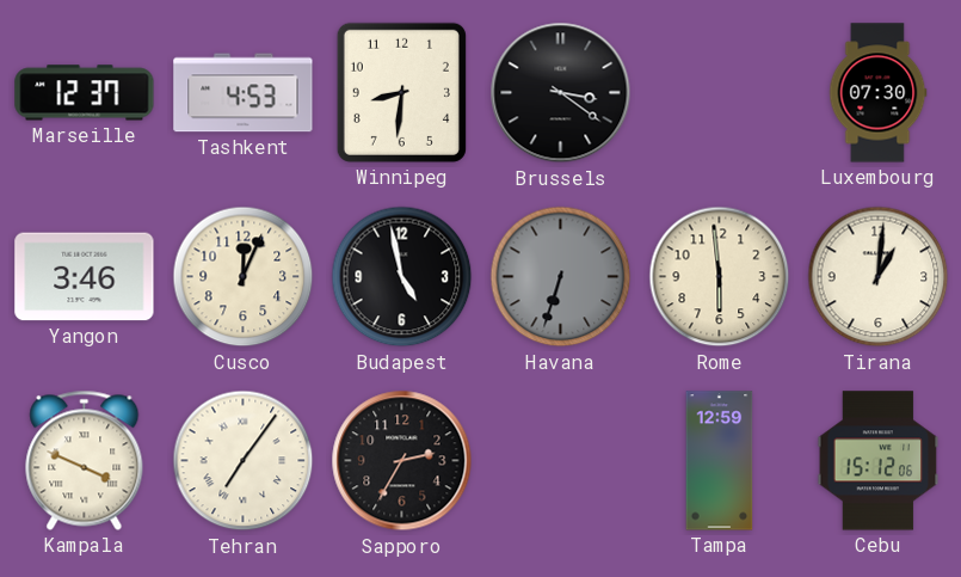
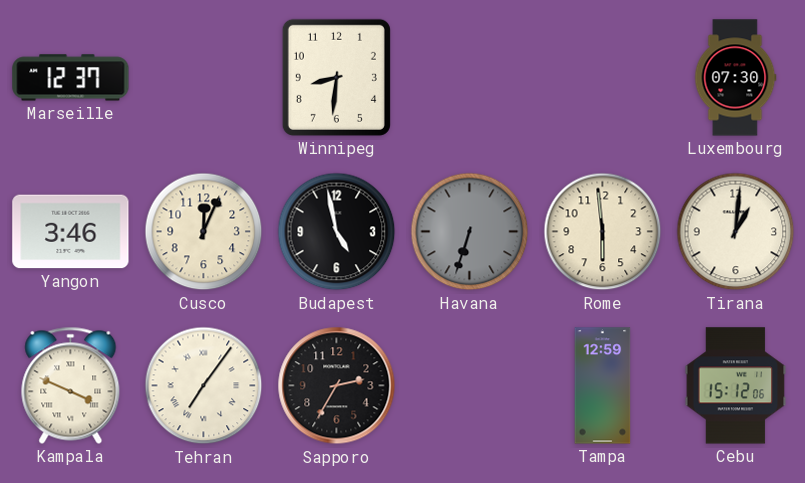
Tashkent: 4:53 -> none (244, 93)
Brussels: 3:21 -> none (561, 93)
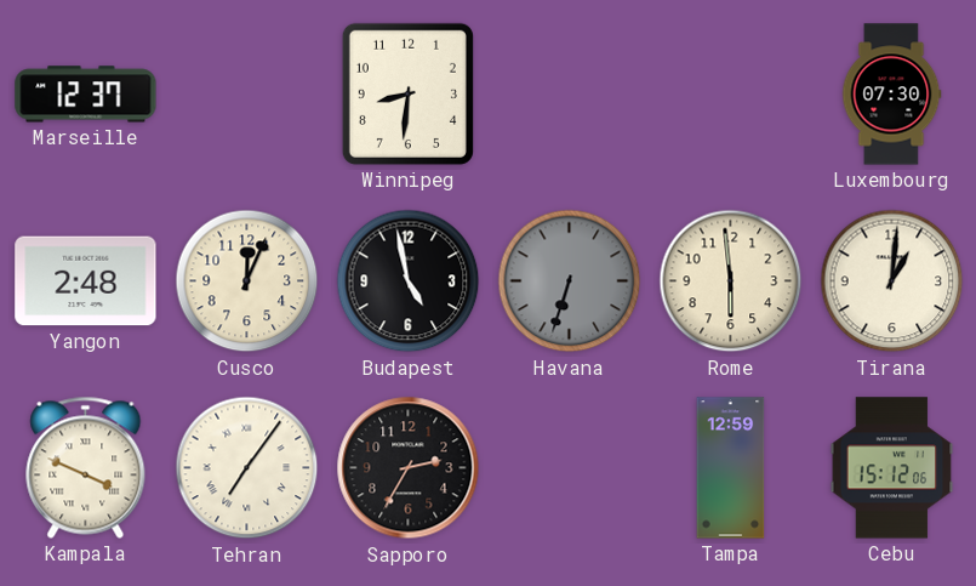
Yangon: 3:46 -> 2:48 (86, 281)
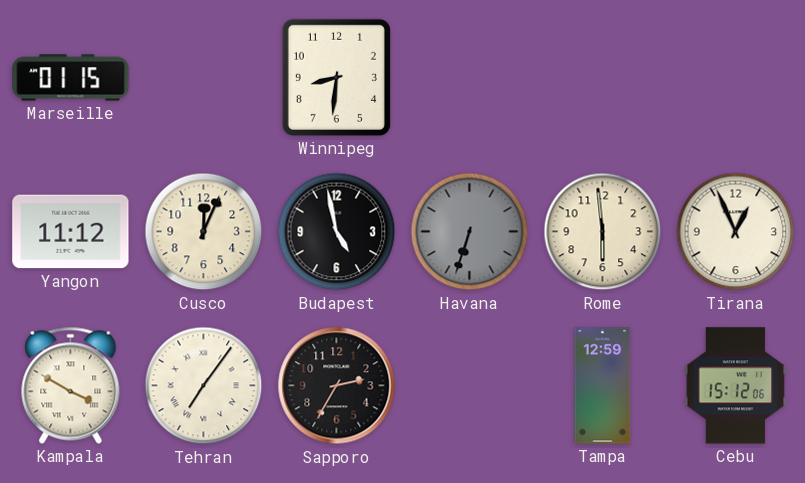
Marseille: 12:37 -> 01:15 (71, 78)
Luxembourg: 07:30 -> none (892, 95)
Yangon: 2:48 -> 11:12 (71, 232)
Tirana: 1:01 -> 12:56 (736, 232)
Kampala: 3:49 -> 3:50 (71, 385)
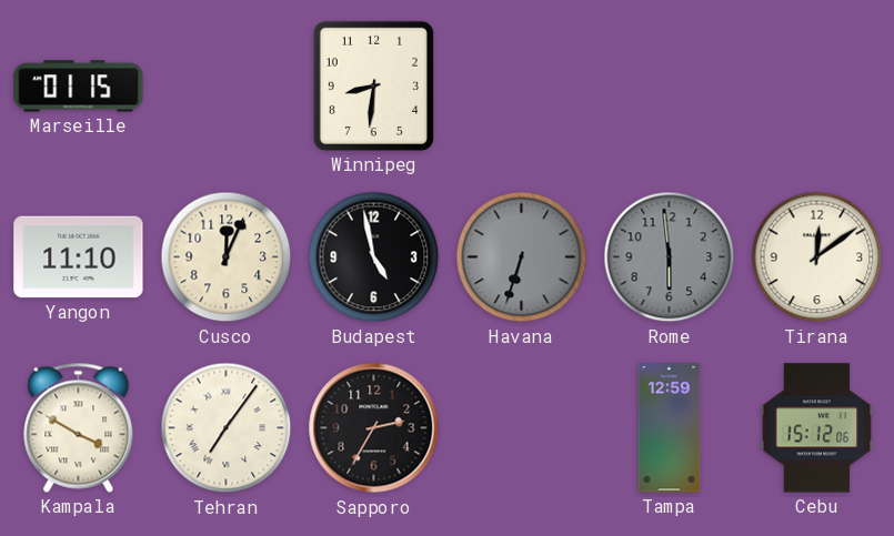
Yangon: 11:12 -> 11:10 (79, 257)
Rome dial: cream -> grey (670, 257)
Tirana: 12:56 -> 12:09 (817, 257)
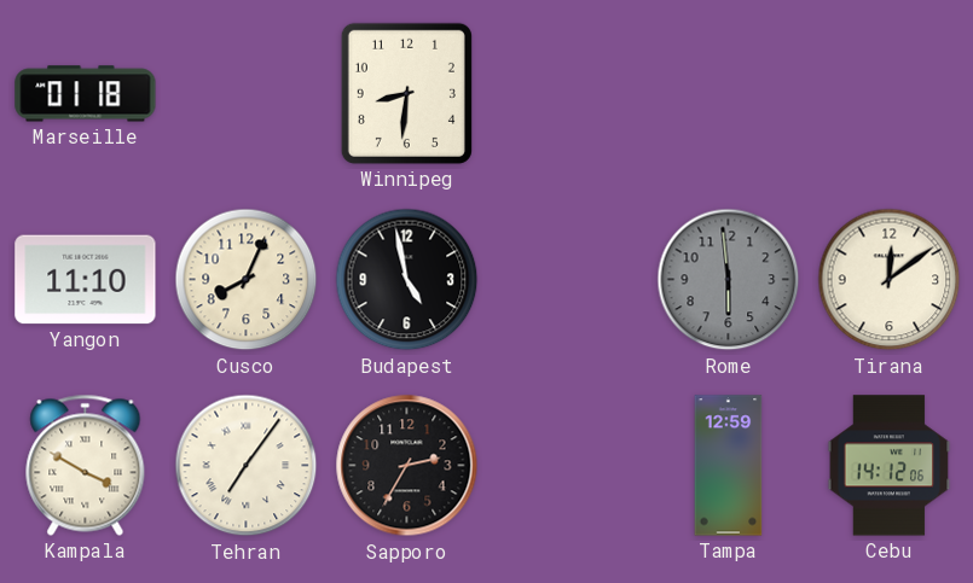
Marseille: 01:15 -> 01:18 (86, 94)
Cusco: 12:04 -> 8:04 (247, 280)
Havana: 6:33 -> none (522, 257)
Cebu: 15:12 -> 14:12 (890, 466)
